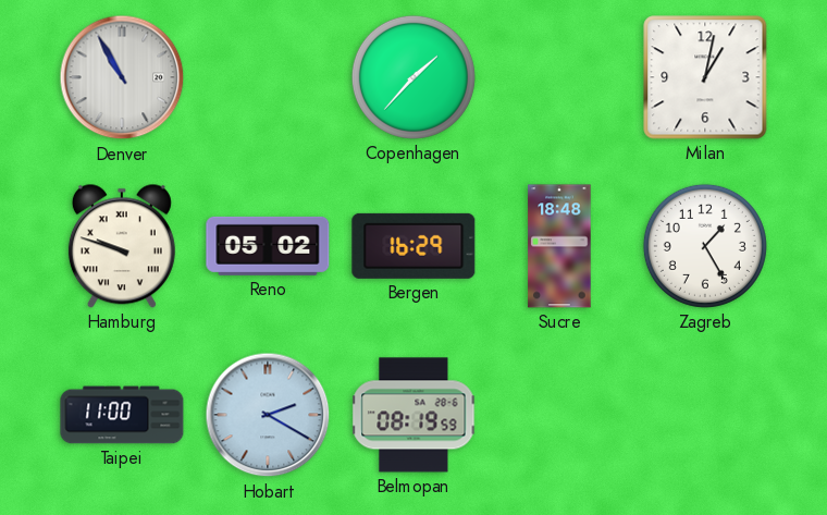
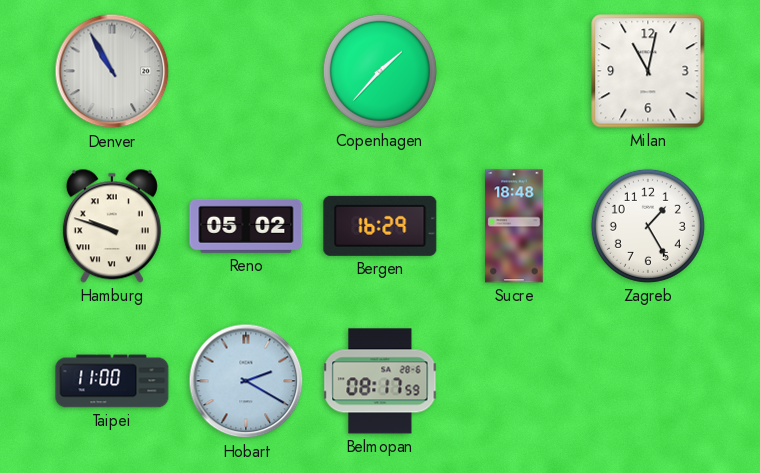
Milan: 1:02 -> 11:02 (648, 71)
Belmopan: 08:19 -> 08:17 (380, 381)
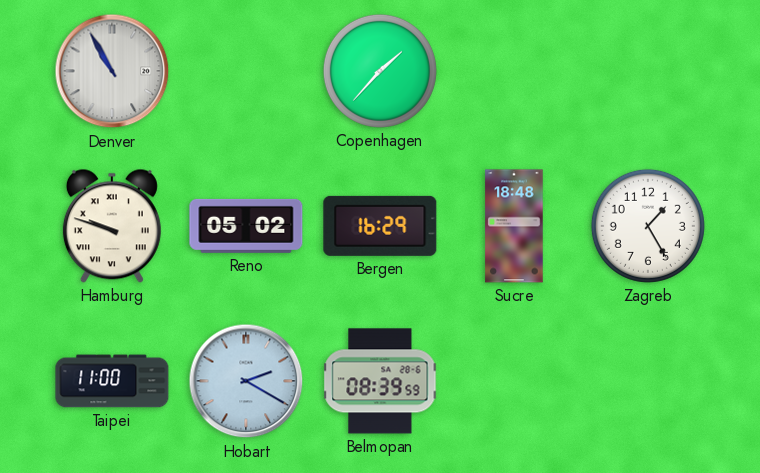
Milan: 11:02 -> none (648, 71)
Belmopan: 08:17 -> 08:39 (380, 381)
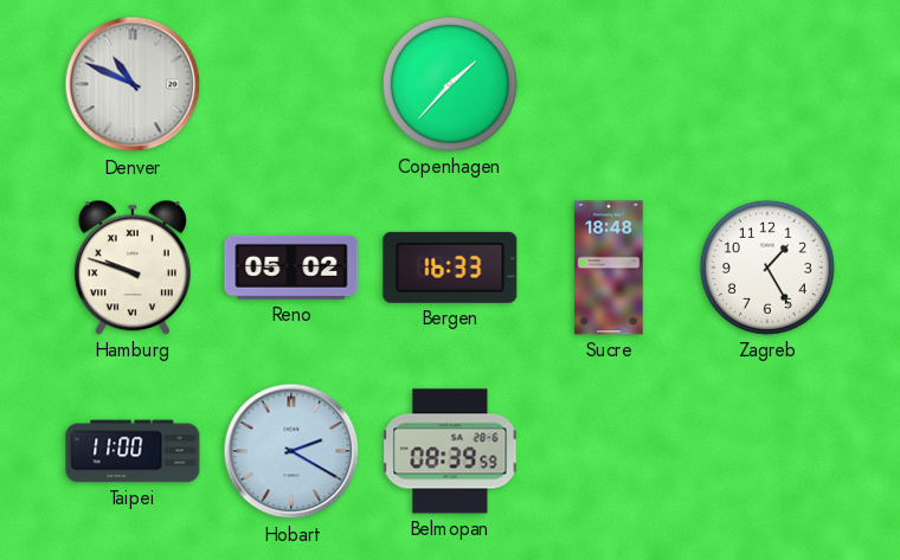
Denver: 10:55 -> 10:49 (133, 84)
Bergen: 16:29 -> 16:33 (450, 268)
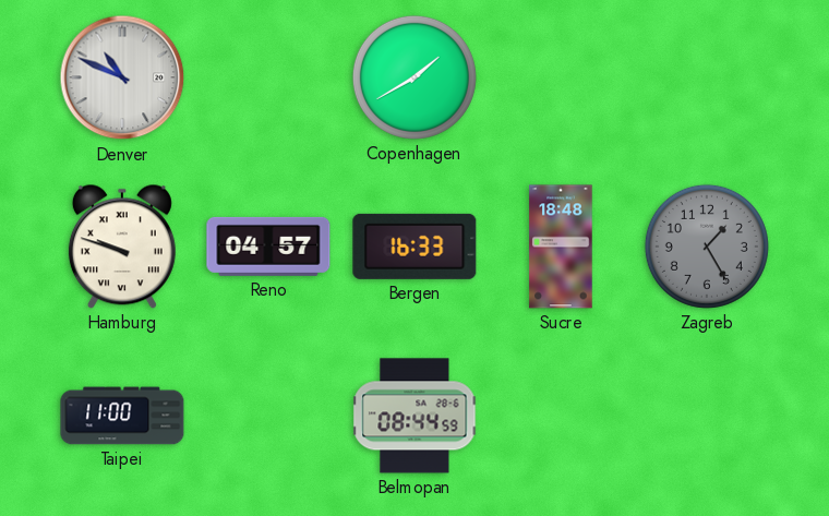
Copenhagen: 1:37 -> 1:40 (414, 77)
Reno: 05:02 -> 04:57 (268, 247)
Zagreb dial: white -> grey (707, 247)
Hobart: 2:20 -> none (291, 451)
Belmopan: 08:39 -> 08:44 (414, 416)
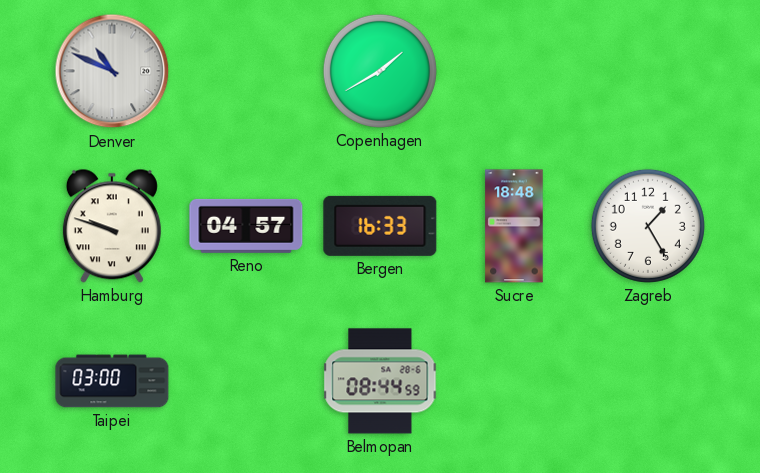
Zagreb dial: grey -> white (648, 226)
Taipei: 11:00 -> 03:00 (112, 381)
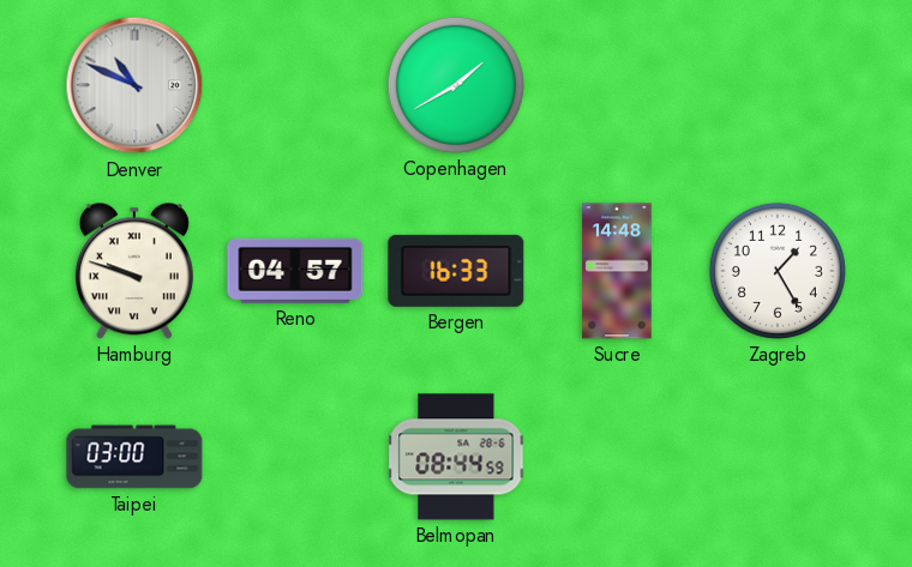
Sucre: 18:48 -> 14:48 (617, 271)
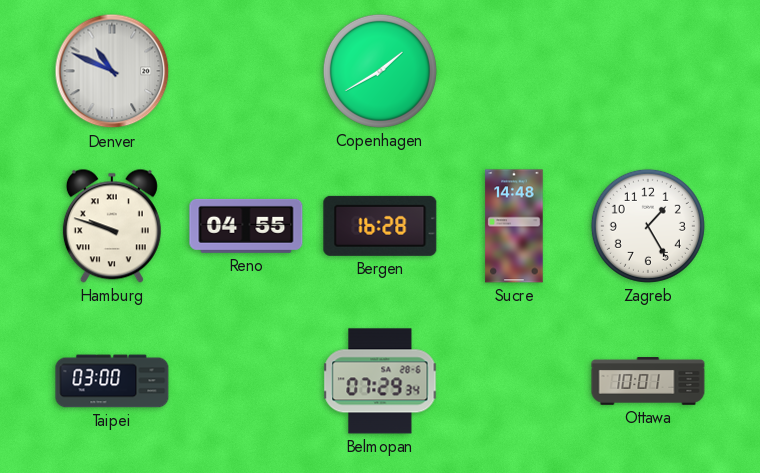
Reno: 04:57 -> 04:55 (246, 226)
Bergen: 16:33 -> 16:28 (380, 226)
Belmopan: 08:44 -> 07:29 (380, 381)
Ottawa: none -> 10:01 (648, 381)
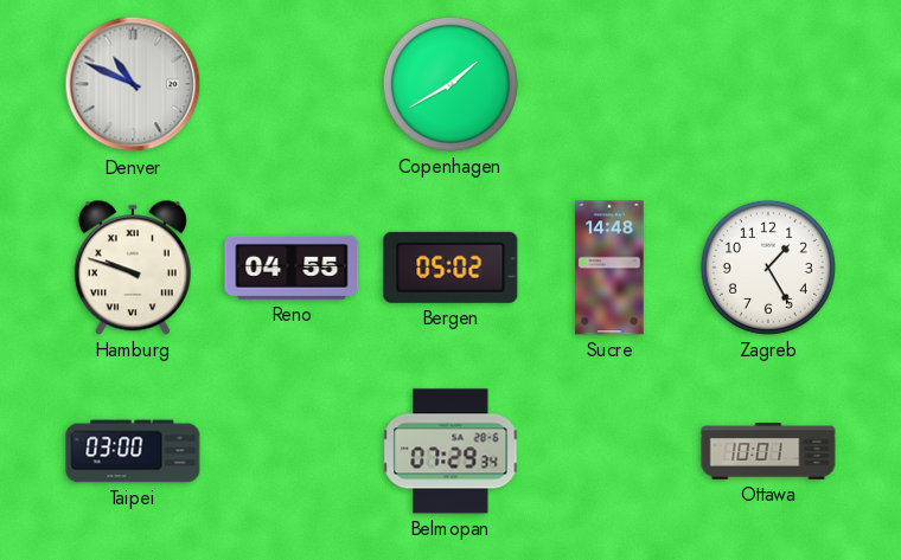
Bergen: 16:28 -> 05:02 (451, 268)
